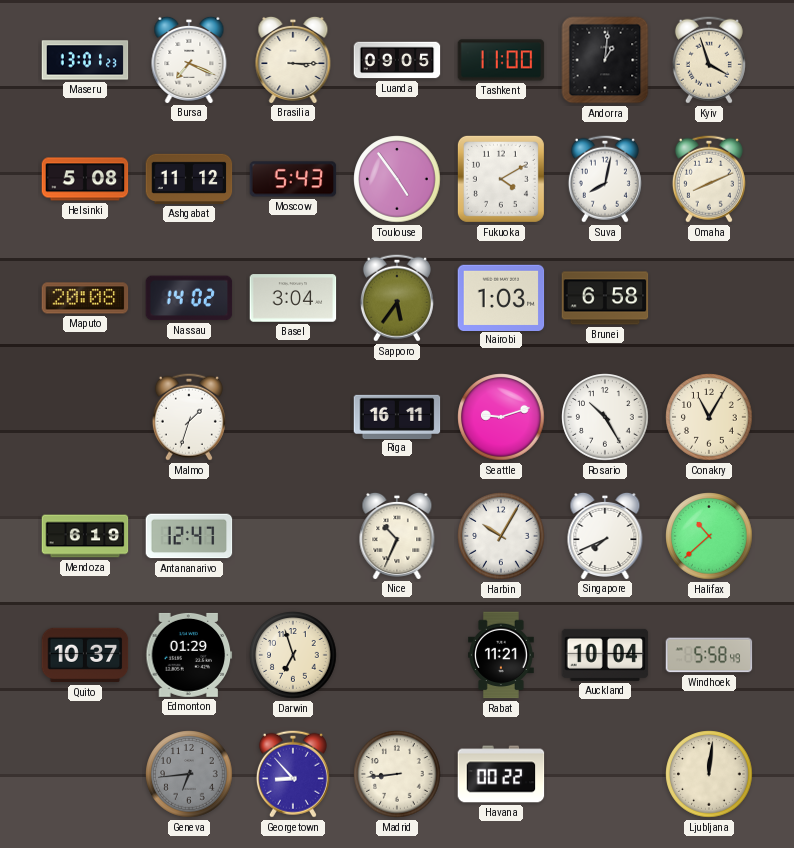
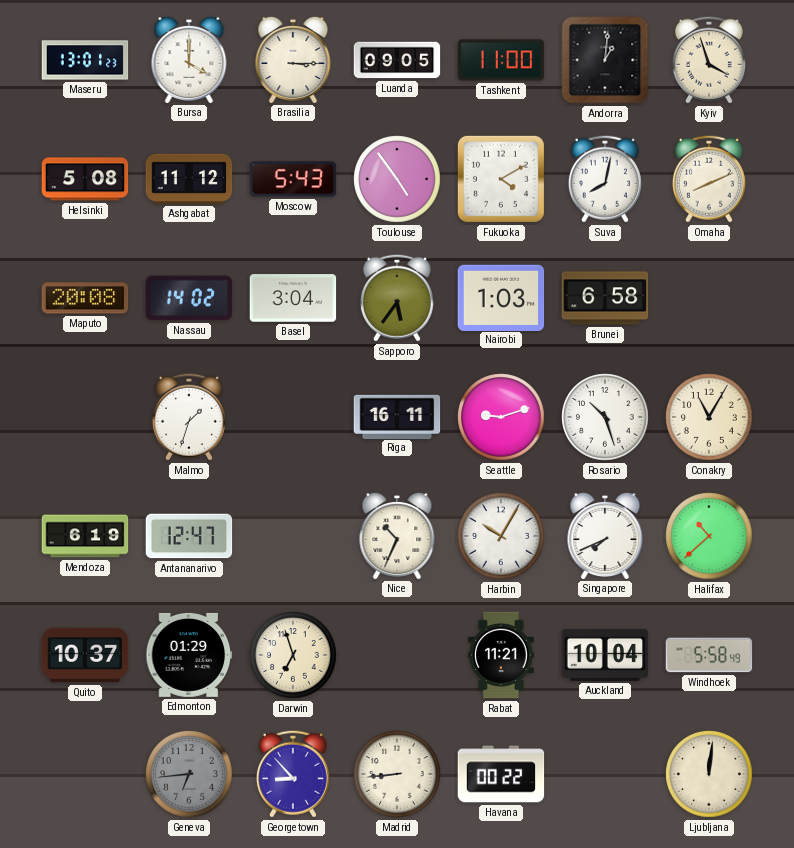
Bursa: 7:19 -> 4:00 (189, 59)
Rosario: 10:25 -> 10:27 (605, 417)
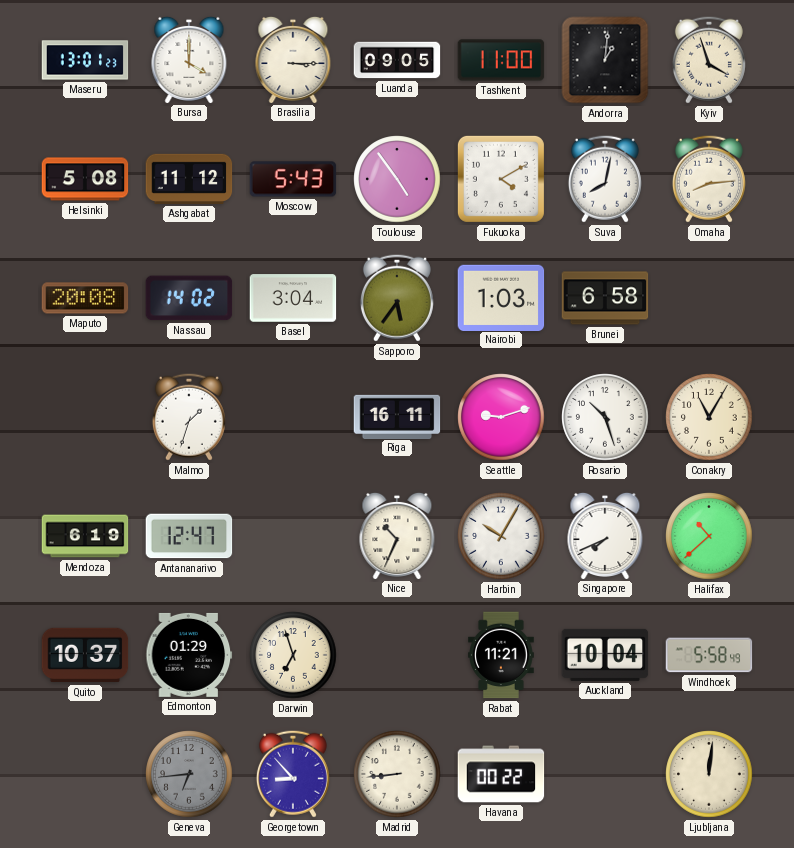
Omaha: 8:11 -> 8:14 (709, 179)
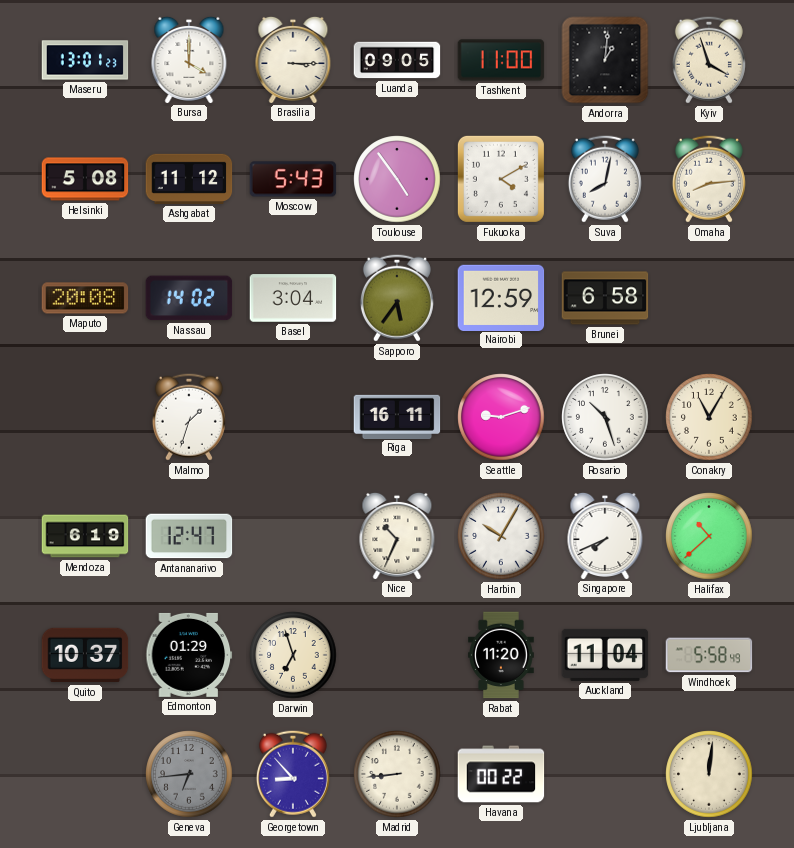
Nairobi: 1:03 -> 12:59 (501, 297)
Rabat: 11:21 -> 11:20 (502, 655)
Auckland: 10:04 -> 11:04 (605, 655)
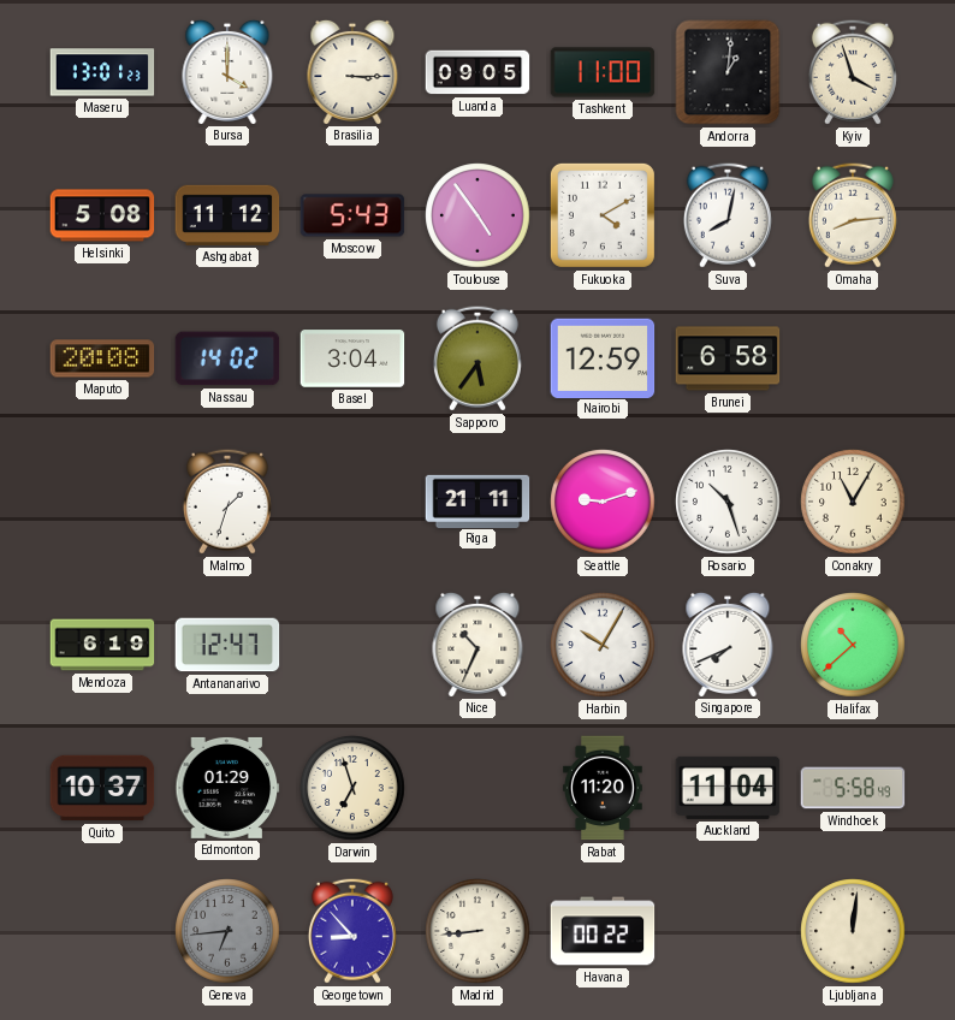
Riga: 16:11 -> 21:11 (477, 500)
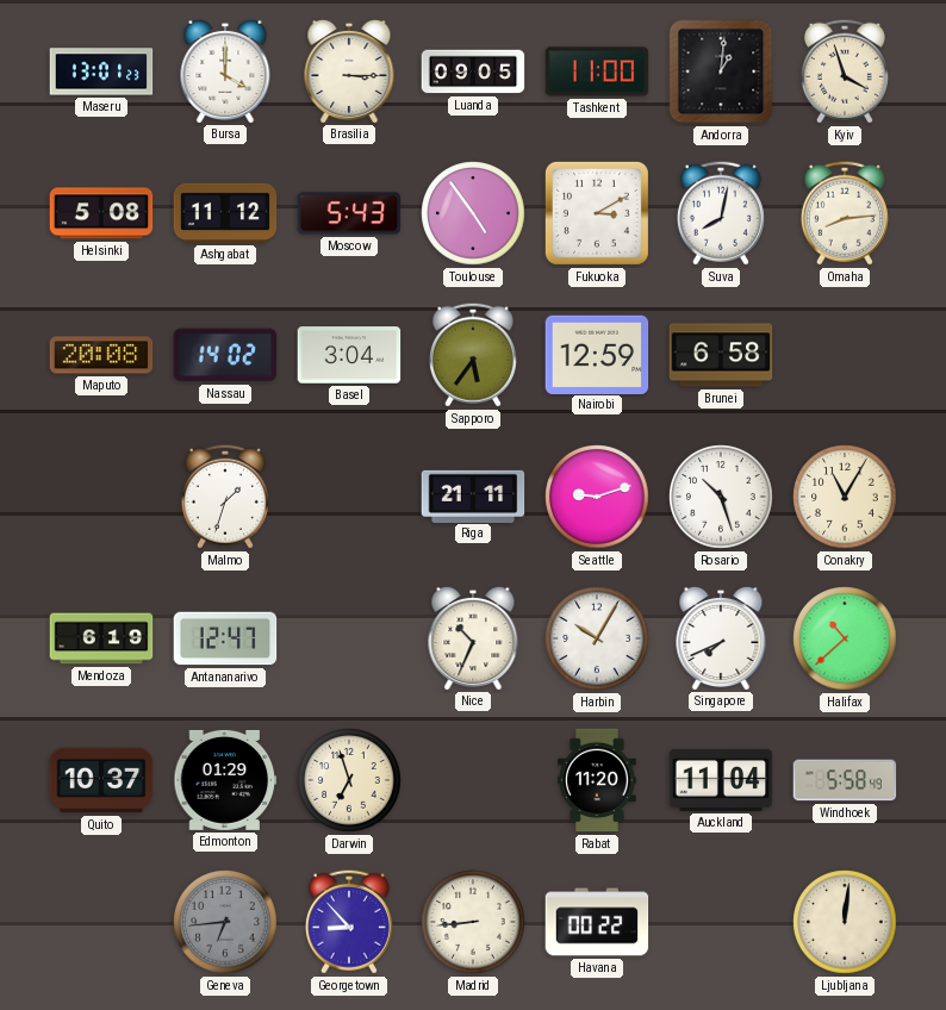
Fukuoka: 4:10 -> 3:10 (597, 213)
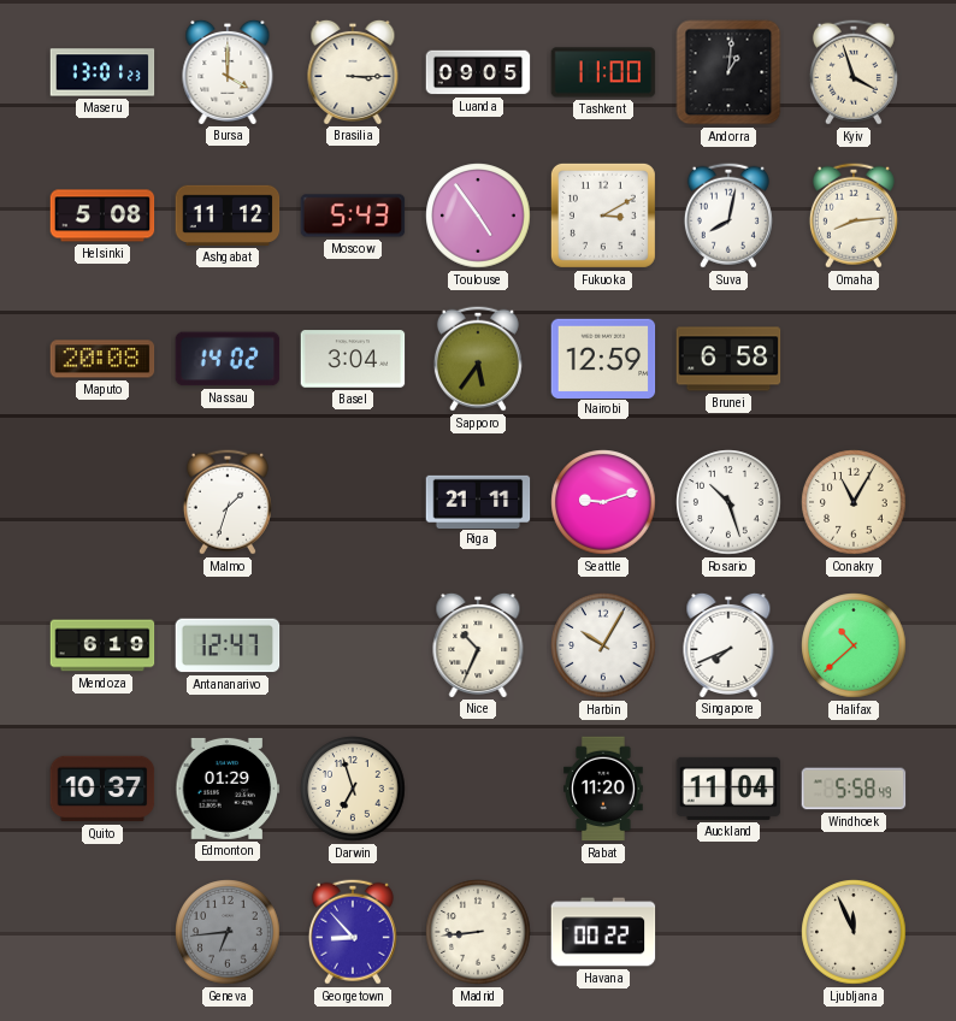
Ljubljana: 12:01 -> 11:56 (854, 932)
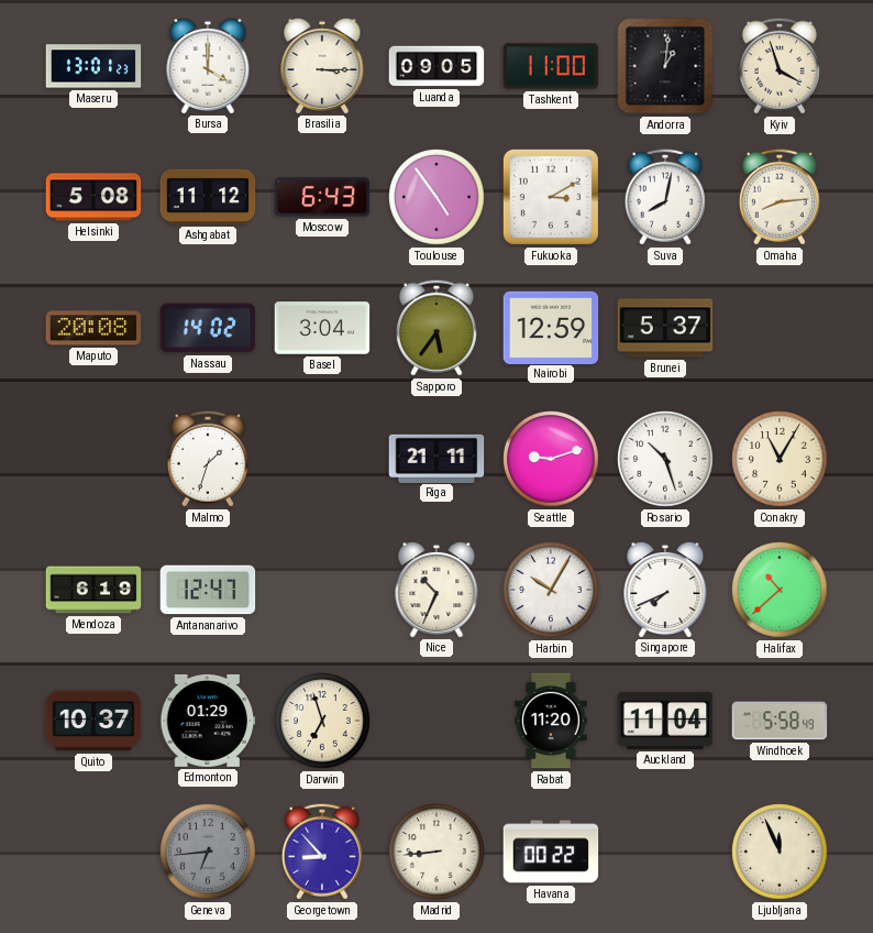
Moscow: 5:43 -> 6:43 (322, 197)
Brunei: 6:58 -> 5:37 (665, 328)
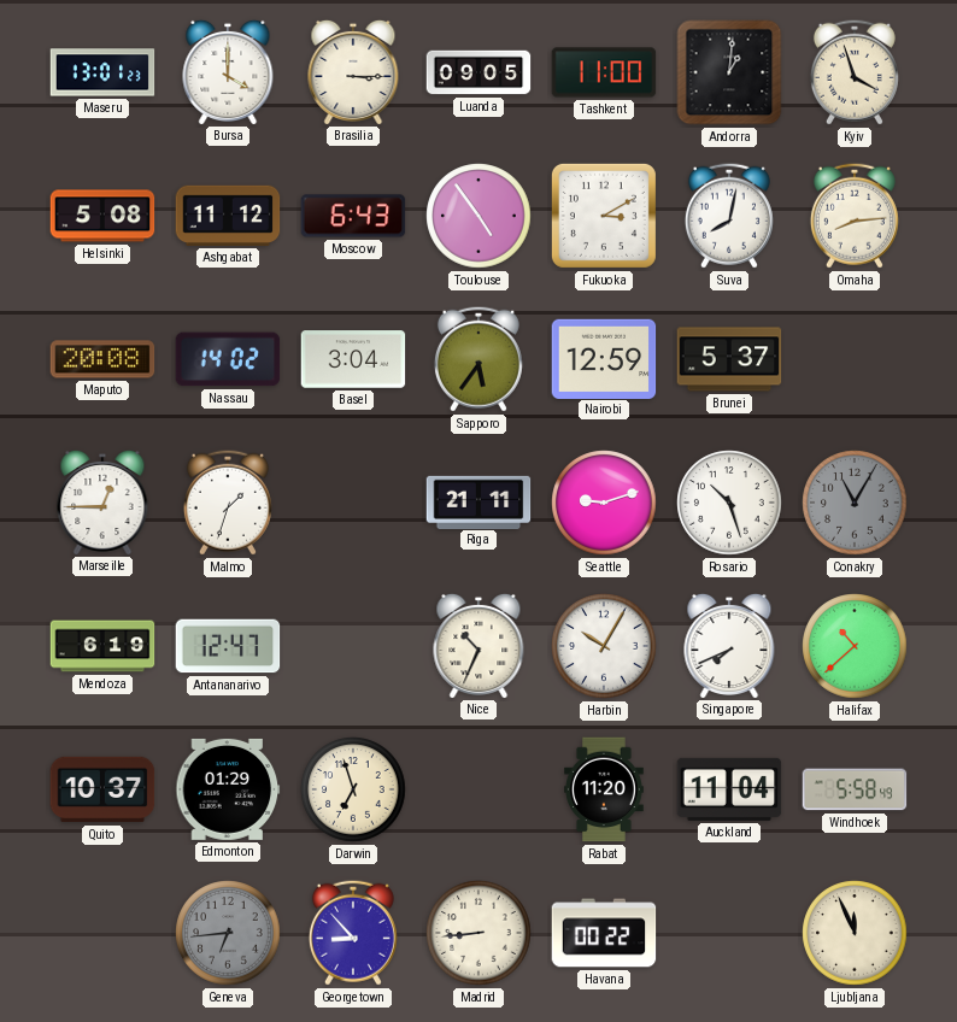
Marseille: none -> 12:45 (102, 501)
Conakry dial: cream -> grey (855, 503)
